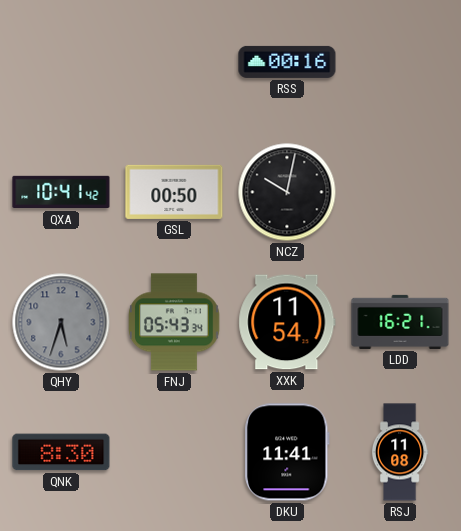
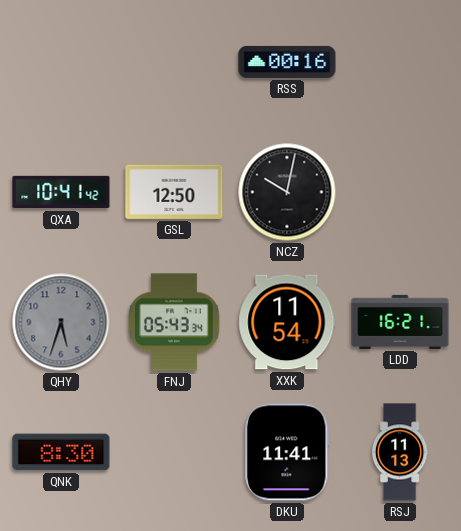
GSL: 00:50 -> 12:50 (174, 192)
RSJ: 11:08 -> 11:13 (400, 452)
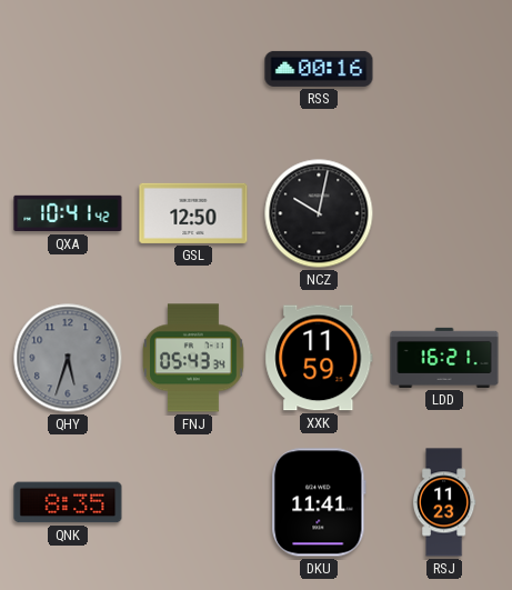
XXK: 11:54 -> 11:59 (319, 358)
QNK: 8:30 -> 8:35 (68, 502)
RSJ: 11:13 -> 11:23 (444, 502)
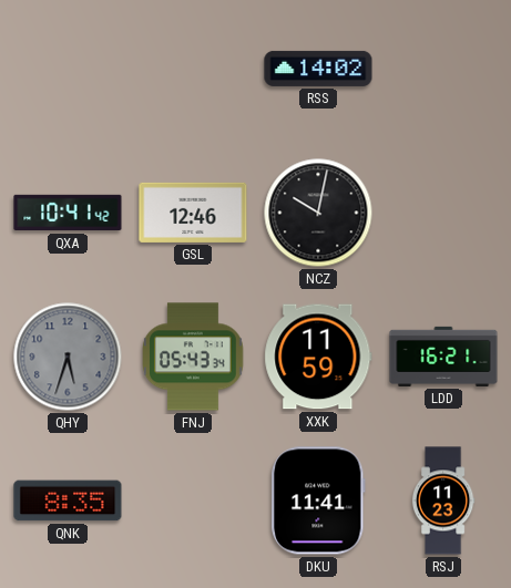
RSS: 00:16 -> 14:02 (318, 69)
GSL: 12:50 -> 12:46 (193, 213)
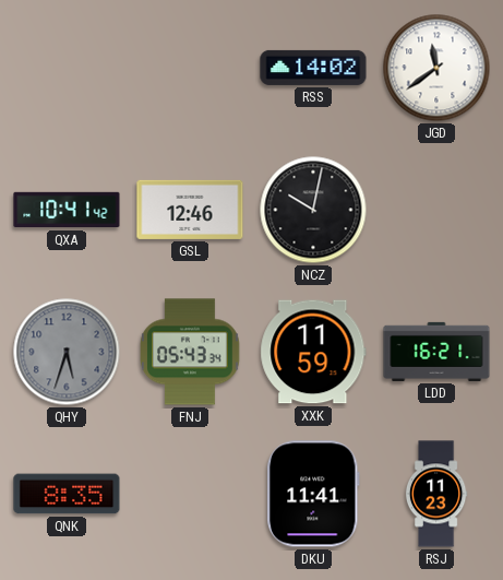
JGD: none -> 11:39 (436, 68)
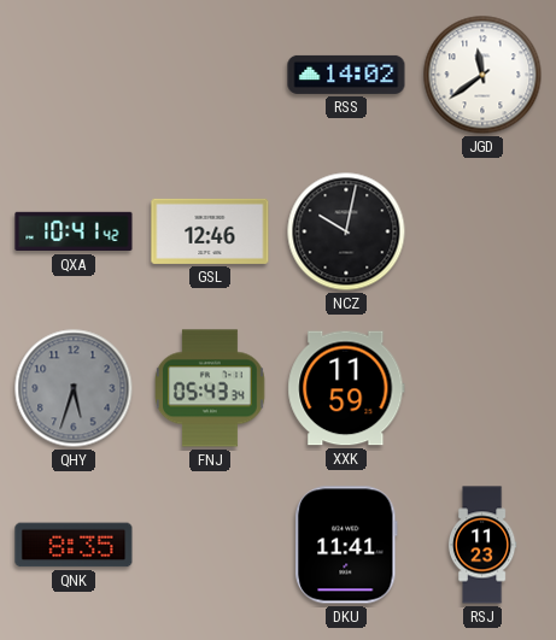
LDD: 16:21 -> none (436, 352)
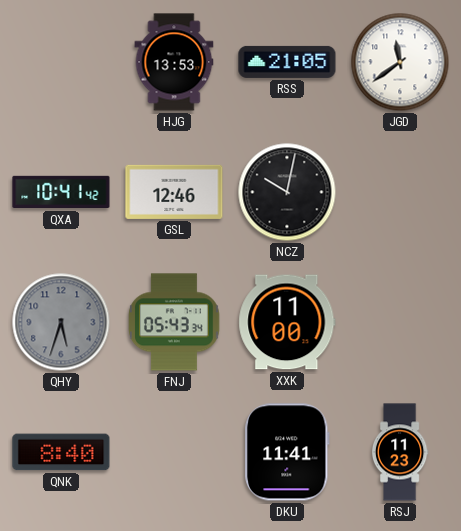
HJG: none -> 13:53 (174, 62)
RSS: 14:02 -> 21:05 (287, 62)
XXK: 11:59 -> 11:00 (287, 322)
QNK: 8:35 -> 8:40 (61, 452)
